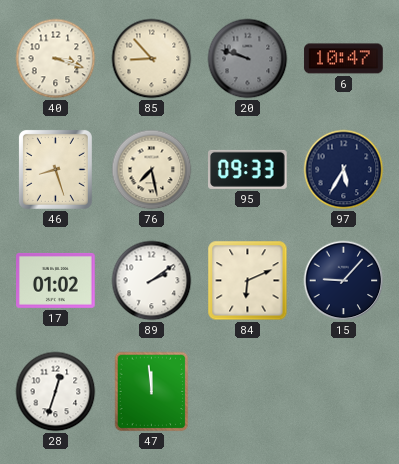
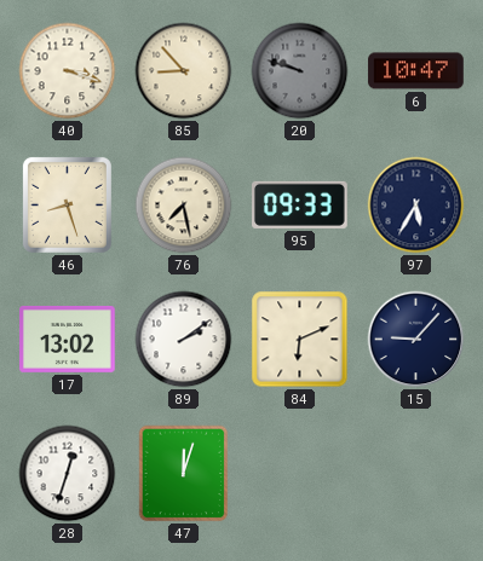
17: 01:02 -> 13:02 (68, 339)
47: 11:59 -> 12:03 (184, 474)
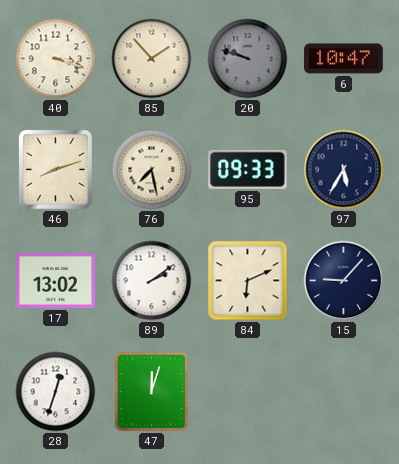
85: 8:53 -> 1:53 (152, 59)
46: 8:27 -> 8:12 (55, 169)
